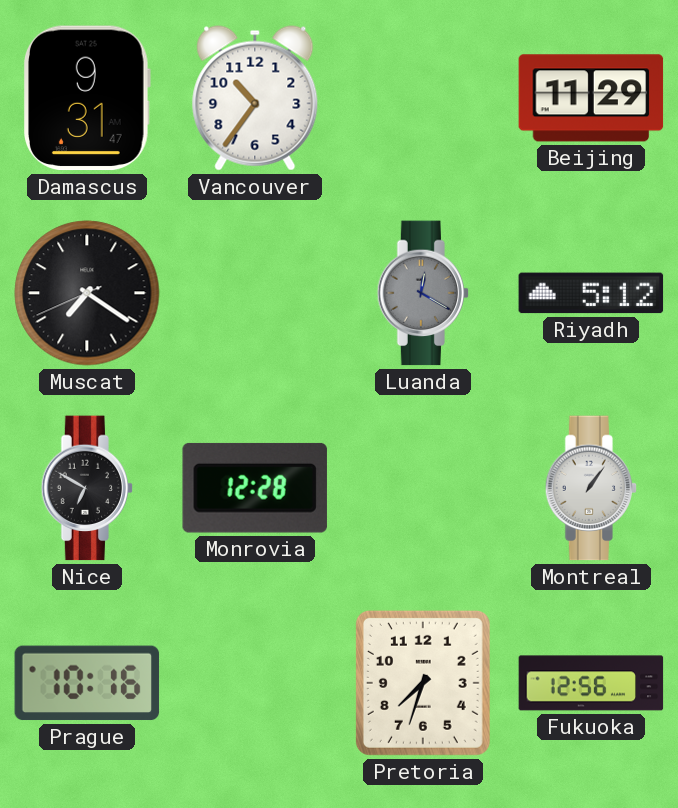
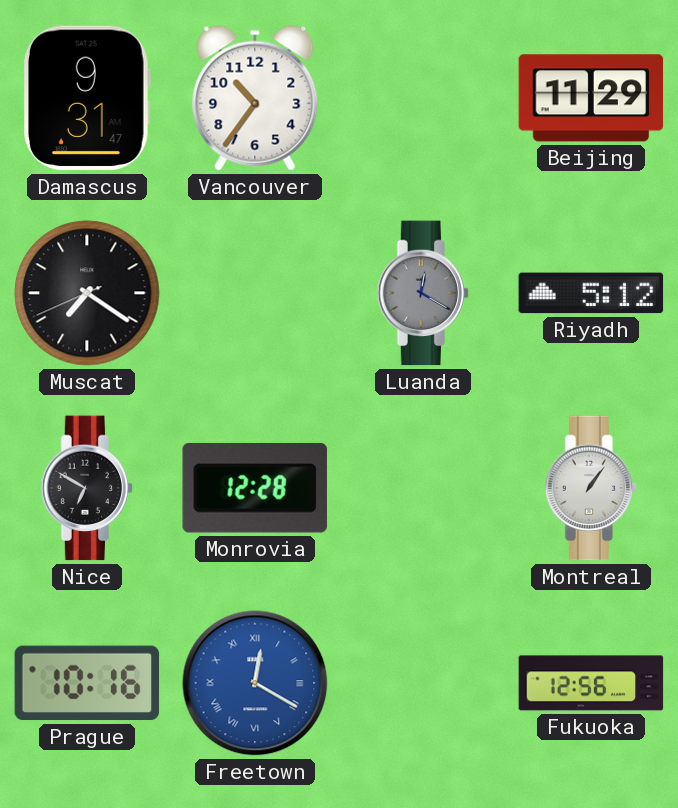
Freetown: none -> 12:20 (255, 683)
Pretoria: 7:33 -> none (423, 683)
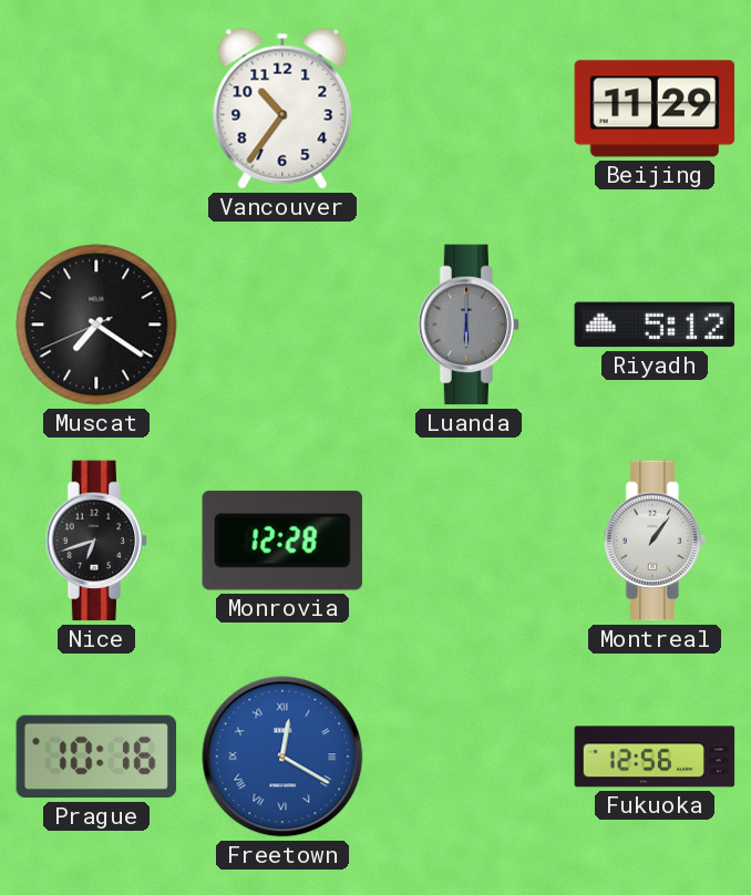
Damascus: 9:31 -> none (88, 98)
Luanda: 12:20 -> 6:00 (469, 325)
Nice: 6:50 -> 6:42 (96, 541)
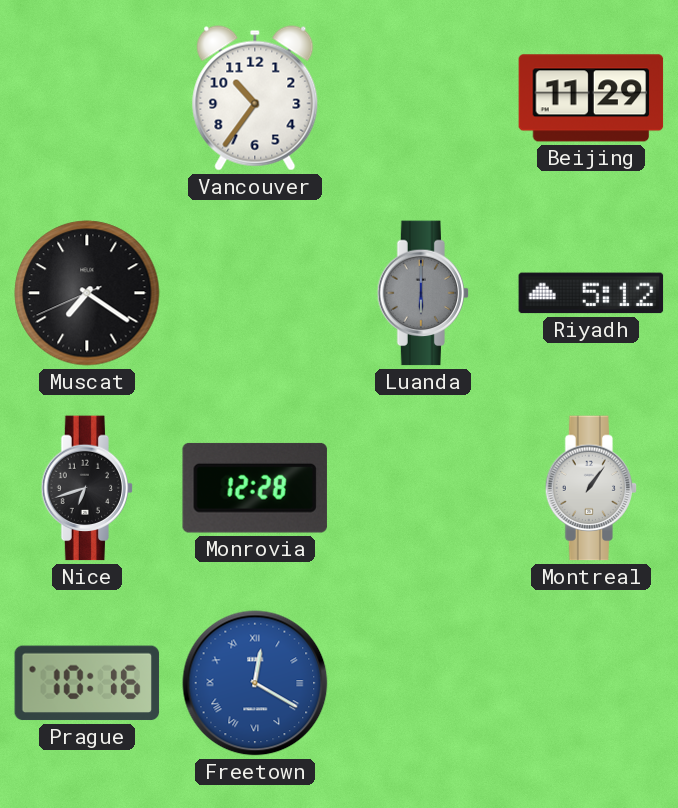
Fukuoka: 12:56 -> none (655, 757)
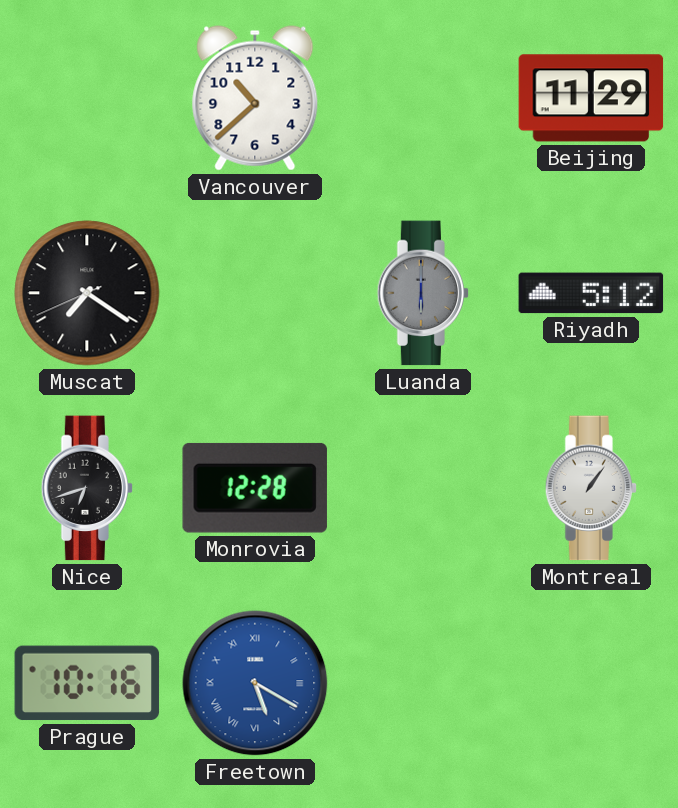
Vancouver: 10:36 -> 10:38 (255, 98)
Freetown: 12:20 -> 5:20 (255, 683)
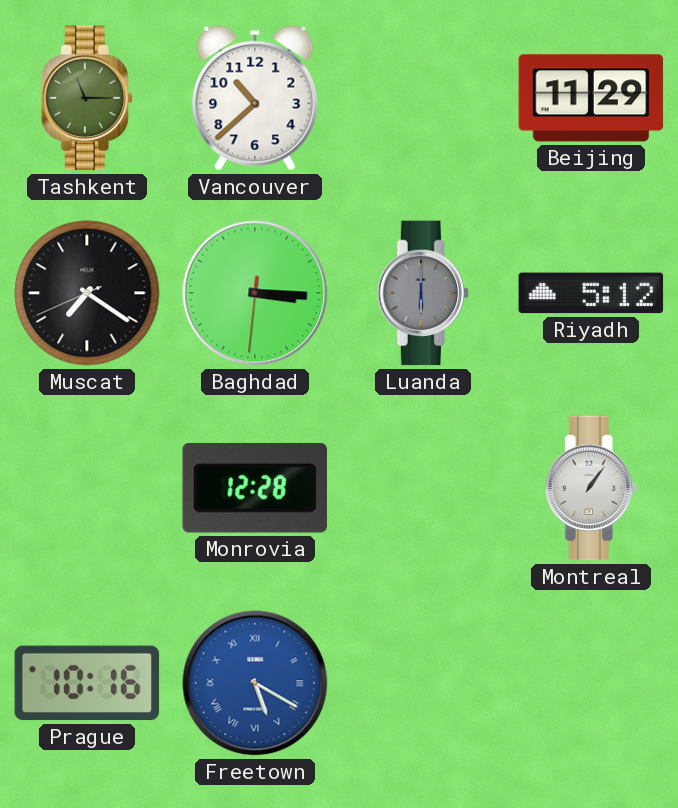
Tashkent: none -> 11:15 (87, 98)
Baghdad: none -> 3:15 (255, 293)
Nice: 6:42 -> none (87, 488)
